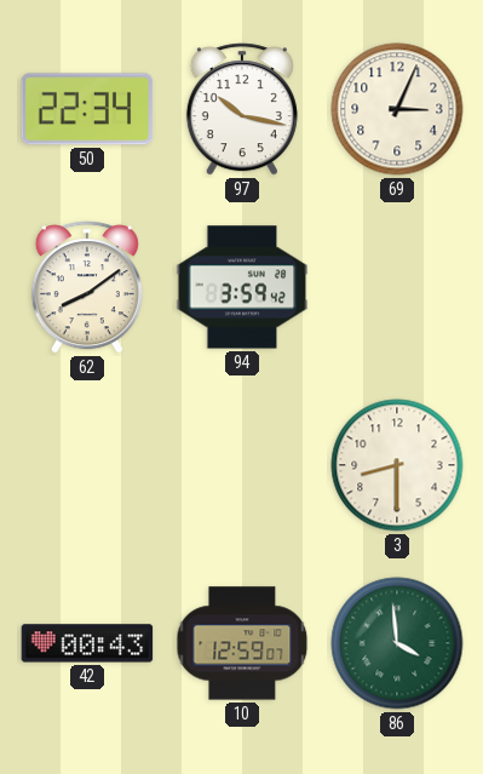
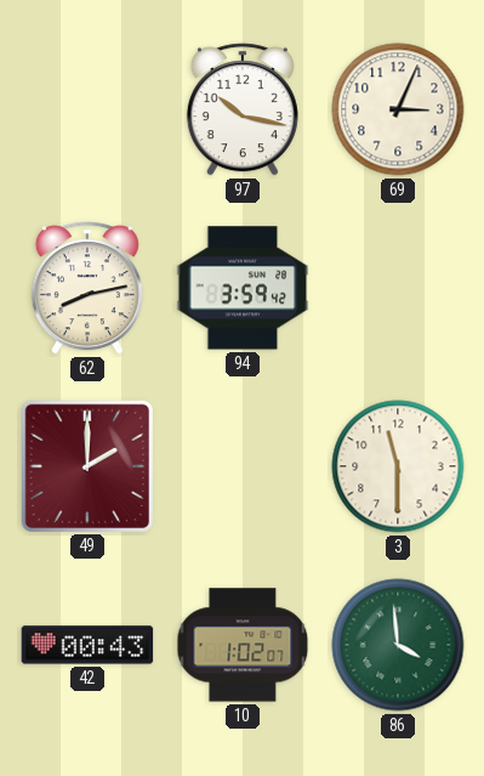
50: 22:34 -> none (87, 109)
62: 8:09 -> 8:13 (87, 288)
49: none -> 2:00 (86, 465)
3: 8:30 -> 11:30 (398, 466)
10: 12:59 -> 1:02 (243, 645)
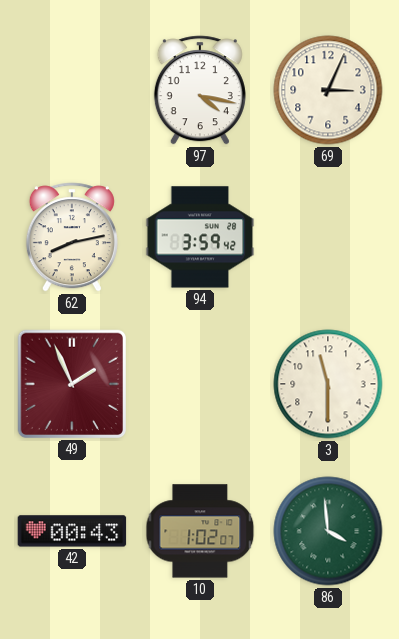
97: 10:17 -> 4:17 (200, 90)
49: 2:00 -> 1:56 (71, 383)
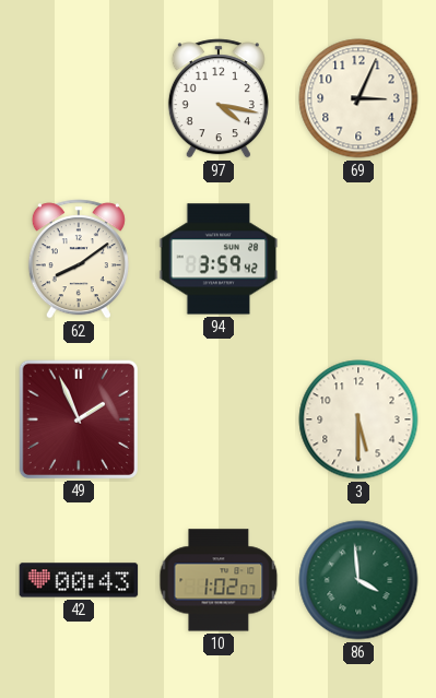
62: 8:13 -> 8:09 (79, 259)
3: 11:30 -> 5:30 (358, 419)
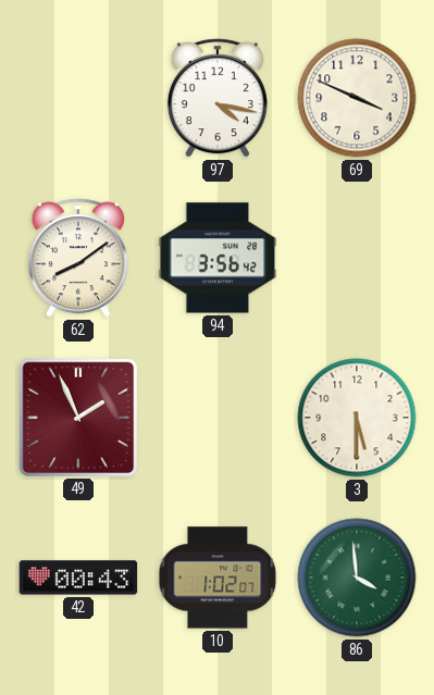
69: 3:04 -> 3:49 (357, 98)
94: 3:59 -> 3:56 (218, 258)
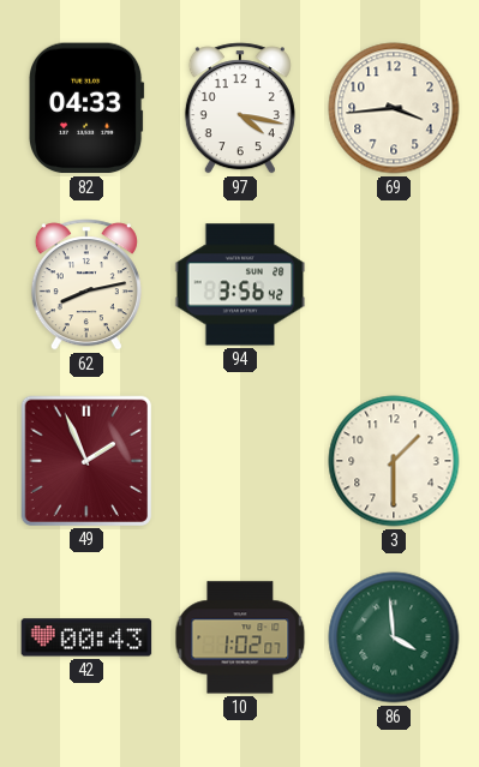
82: none -> 04:33 (88, 108)
69: 3:49 -> 3:44 (394, 108)
62: 8:09 -> 8:13 (86, 284)
3: 5:30 -> 1:30 (394, 461)
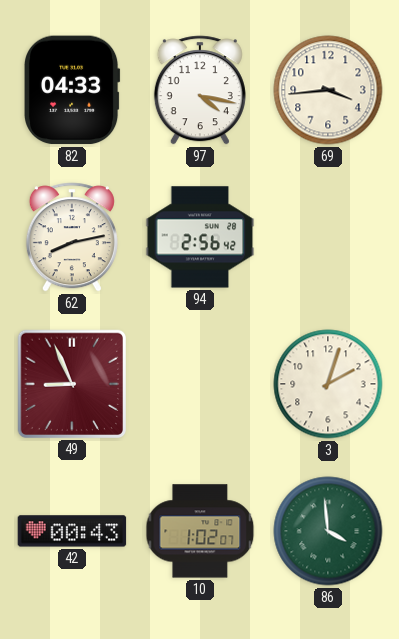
94: 3:56 -> 2:56 (200, 237)
49: 1:56 -> 8:56 (71, 383)
3: 1:30 -> 2:03 (328, 384)
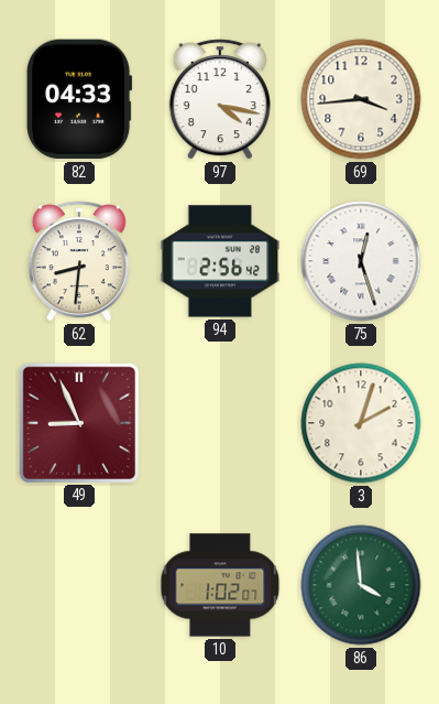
62: 8:13 -> 8:31 (79, 261)
75: none -> 12:27 (361, 261)
42: 00:43 -> none (72, 531)
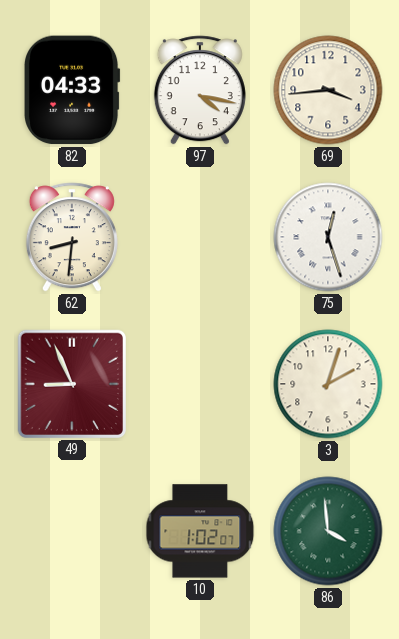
94: 2:56 -> none (220, 261)
